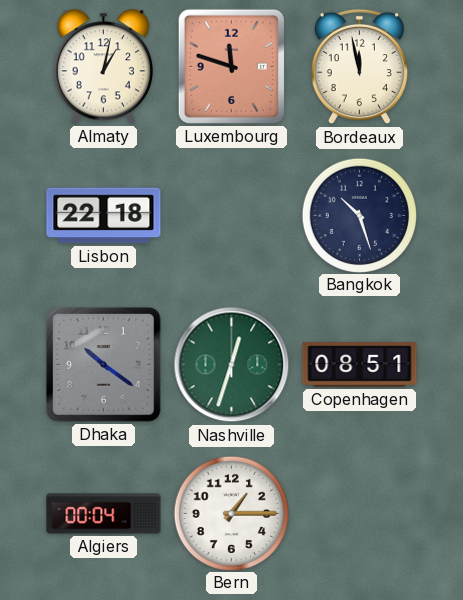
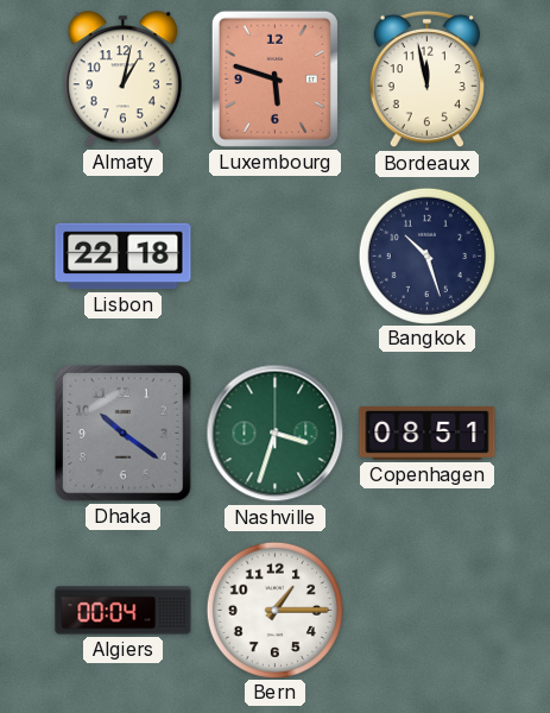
Luxembourg: 11:48 -> 5:48 (274, 78)
Nashville: 12:33 -> 3:33 (276, 434)
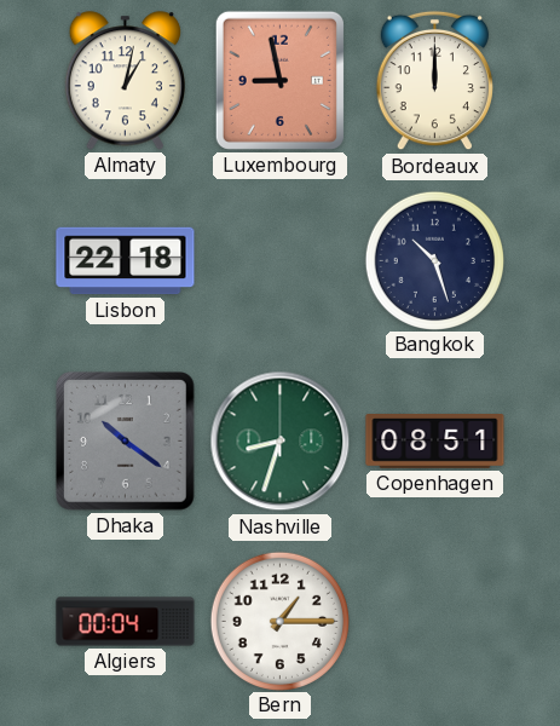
Luxembourg: 5:48 -> 8:58 (279, 80)
Bordeaux: 11:58 -> 12:00 (434, 81)
Nashville: 3:33 -> 8:33 (281, 442)
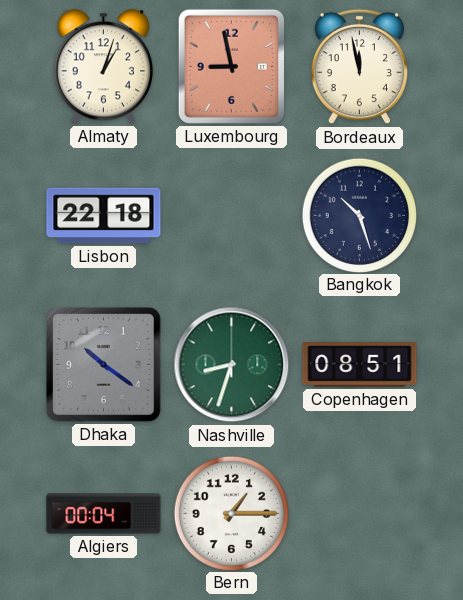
Almaty: 1:02 -> 1:03 (103, 67)
Bordeaux: 12:00 -> 11:58 (359, 67)
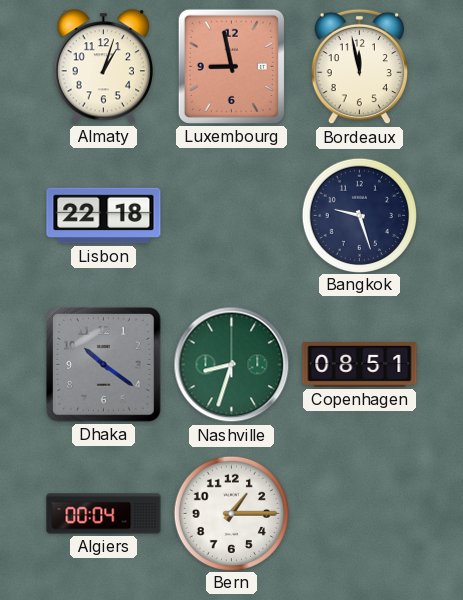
Bangkok: 10:27 -> 9:27 (359, 215)
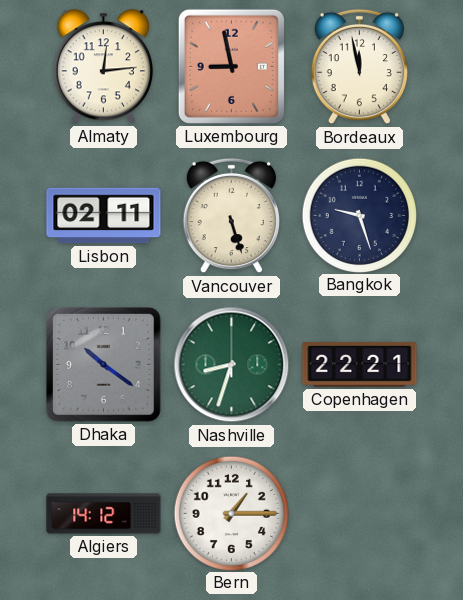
Almaty: 1:03 -> 12:14 (103, 67)
Lisbon: 22:18 -> 02:11 (104, 216)
Vancouver: none -> 5:27 (231, 216)
Copenhagen: 08:51 -> 22:21 (360, 365)
Algiers: 00:04 -> 14:12 (104, 514)
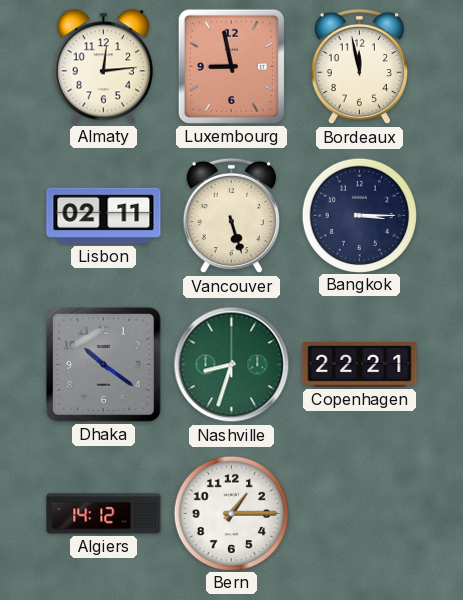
Bangkok: 9:27 -> 3:15 (359, 215)
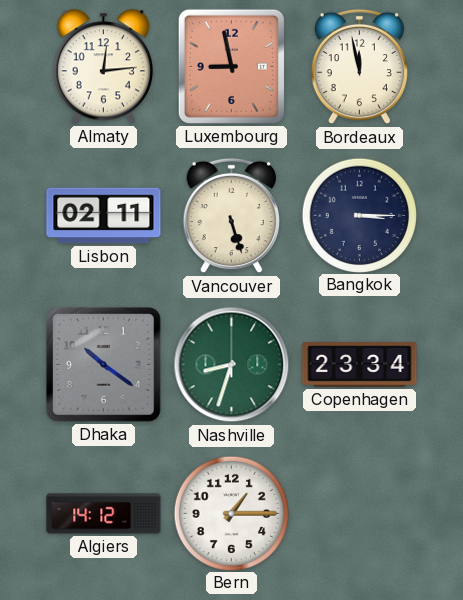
Copenhagen: 22:21 -> 23:34 (360, 365)
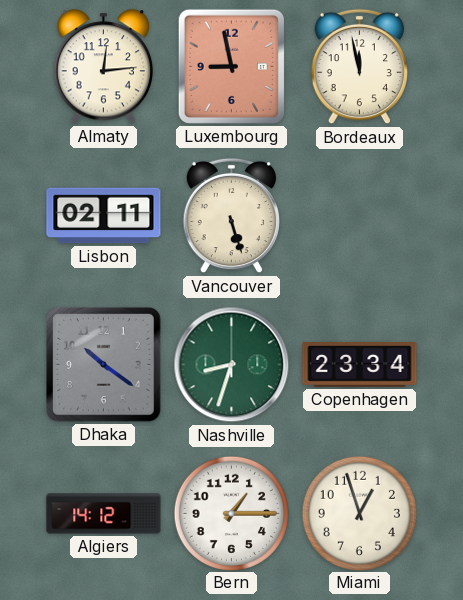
Bangkok: 3:15 -> none (359, 215)
Miami: none -> 12:57 (359, 513)
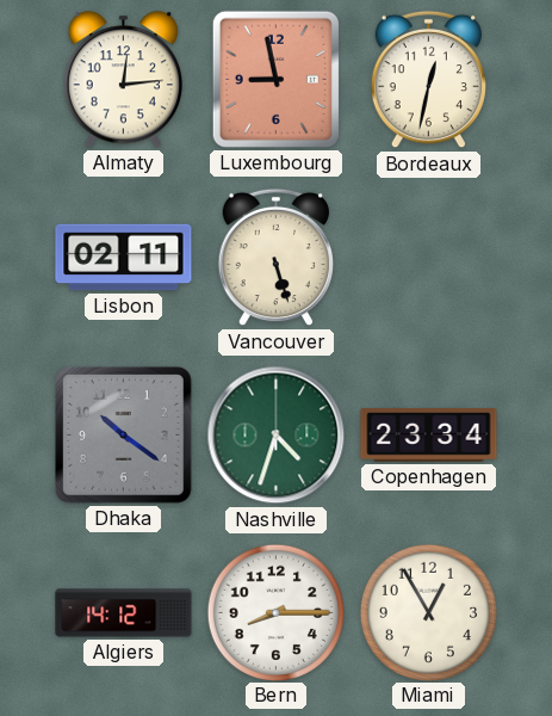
Bordeaux: 11:58 -> 12:32 (428, 80)
Nashville: 8:33 -> 4:33 (277, 436)
Bern: 1:15 -> 8:15 (275, 612)
Miami: 12:57 -> 12:55 (428, 612)
